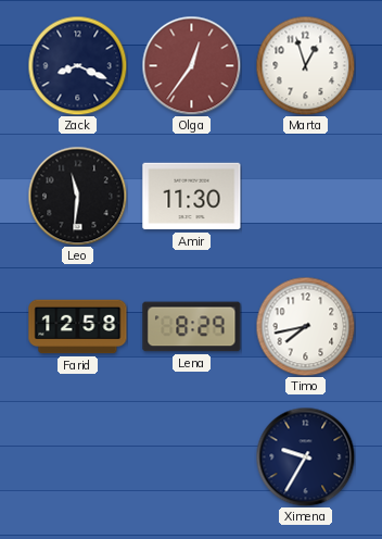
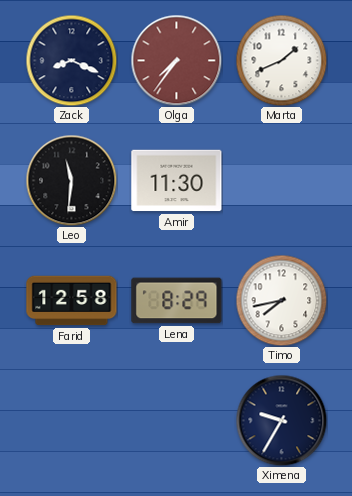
Olga: 12:36 -> 7:36 (176, 60)
Marta: 12:57 -> 1:41 (281, 60)
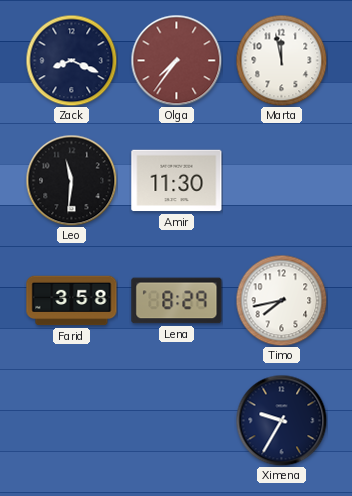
Marta: 1:41 -> 11:58 (281, 60)
Farid: 12:58 -> 3:58 (72, 301)
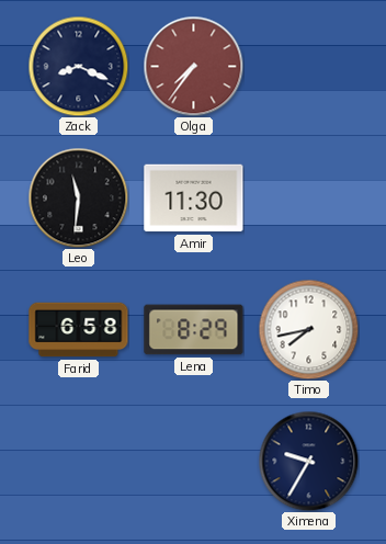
Marta: 11:58 -> none (281, 60)
Farid: 3:58 -> 6:58 (79, 330)
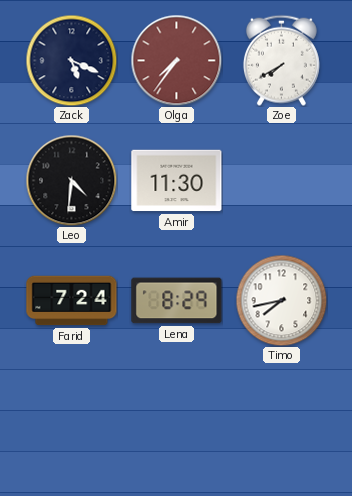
Zack: 8:19 -> 5:19 (71, 60)
Zoe: none -> 7:40 (281, 60)
Leo: 11:31 -> 4:31 (71, 180)
Farid: 6:58 -> 7:24 (72, 301)
Ximena: 9:35 -> none (308, 461)
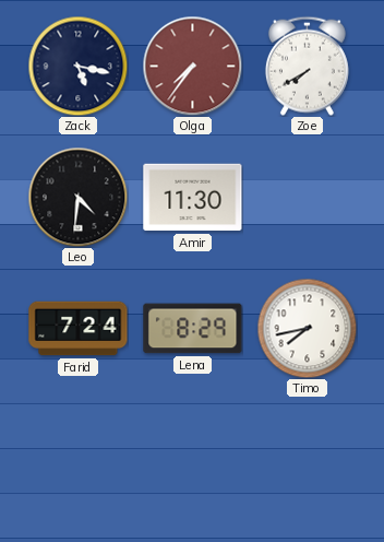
Zack: 5:19 -> 5:17 (77, 66)
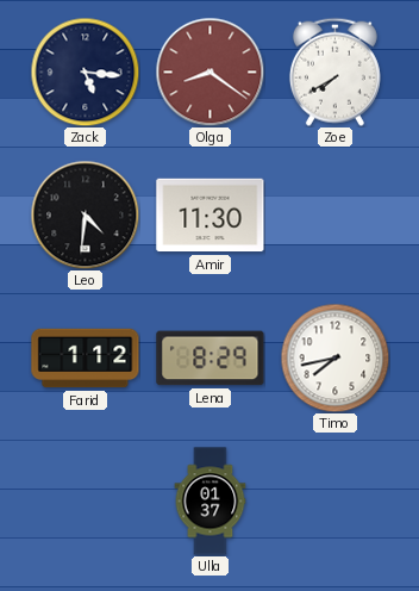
Zack: 5:17 -> 5:16 (85, 71)
Olga: 7:36 -> 8:21 (209, 71)
Farid: 7:24 -> 1:12 (86, 359)
Ulla: none -> 01:37 (211, 502)
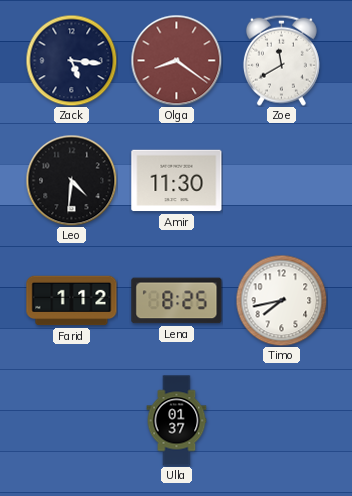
Zoe: 7:40 -> 11:40 (281, 60)
Lena: 8:29 -> 8:25 (177, 301)
